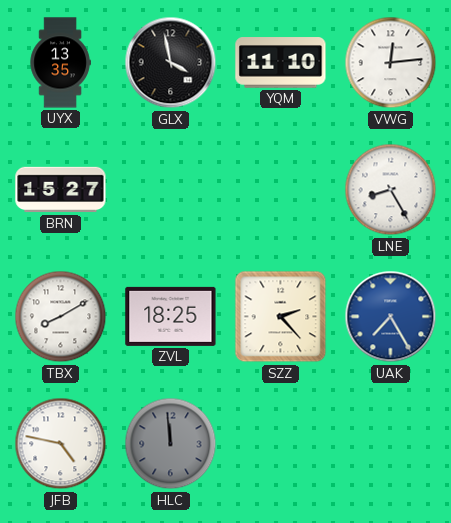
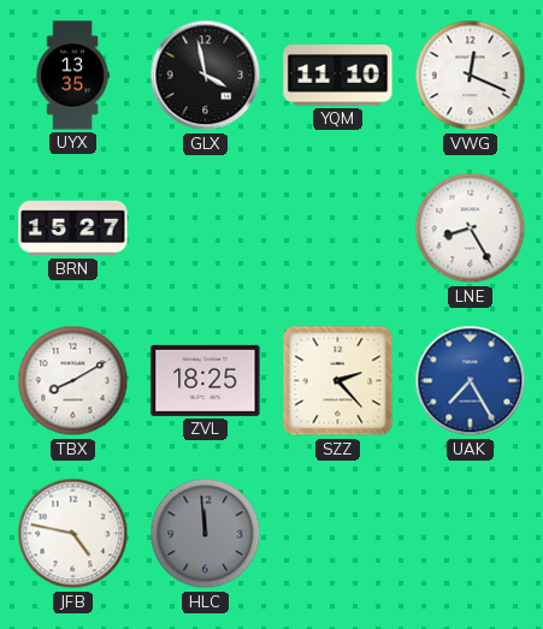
VWG: 12:14 -> 12:19 (471, 76)
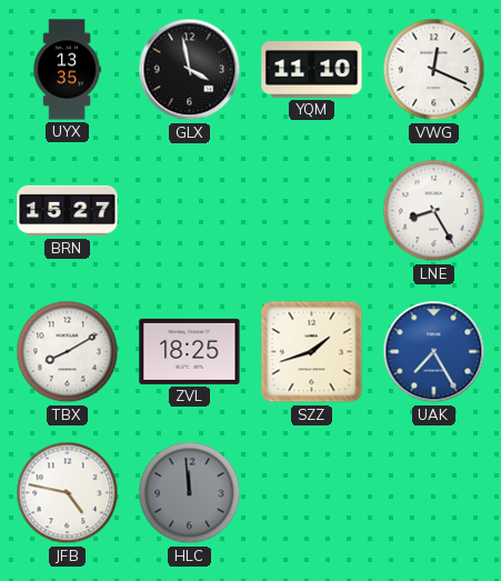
SZZ: 2:23 -> 1:42 (312, 352)
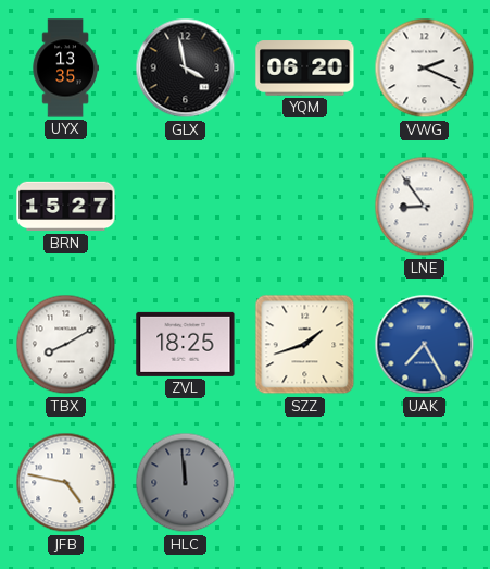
YQM: 11:10 -> 06:20 (305, 69)
VWG: 12:19 -> 2:19 (425, 69)
LNE: 8:25 -> 8:54 (425, 207)
